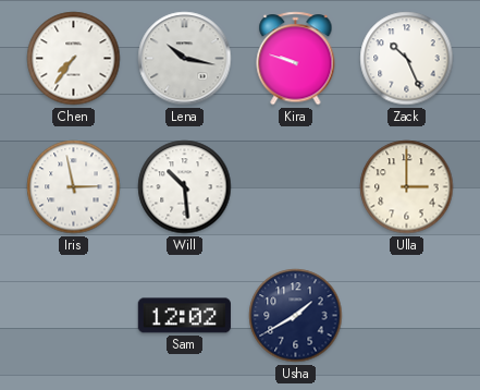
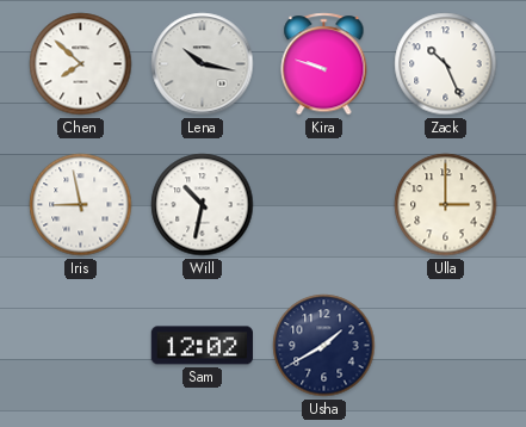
Chen: 7:36 -> 7:52 (81, 64)
Iris: 2:58 -> 8:58 (81, 205)
Will: 10:29 -> 10:32 (203, 205)
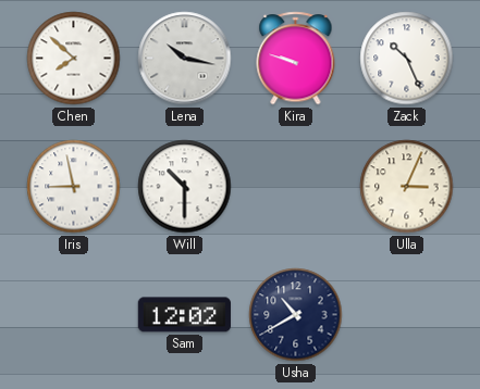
Will: 10:32 -> 10:30 (185, 187)
Ulla: 3:00 -> 3:04 (407, 187)
Usha: 1:40 -> 10:40 (296, 315)
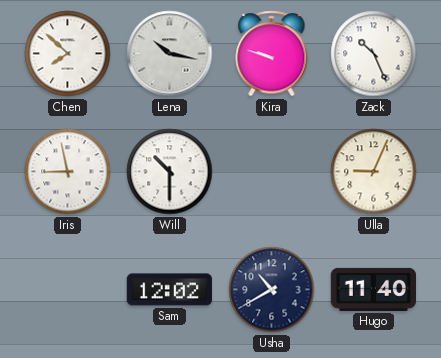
Ulla: 3:04 -> 9:04 (374, 172)
Hugo: none -> 11:40 (373, 289)
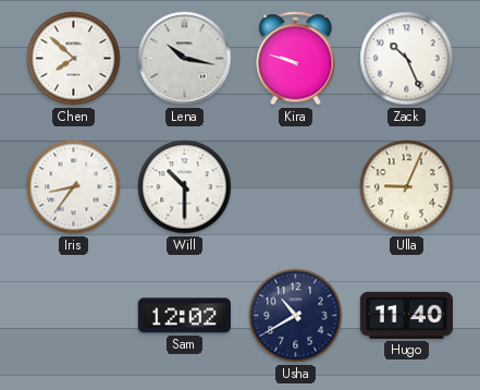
Iris: 8:58 -> 8:36 (74, 187)
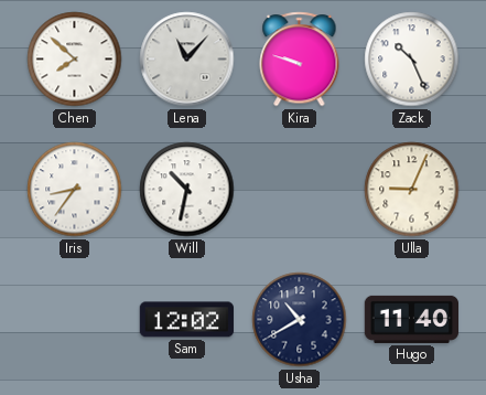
Lena: 10:17 -> 11:07 (187, 60)
Will: 10:30 -> 10:32 (187, 190)
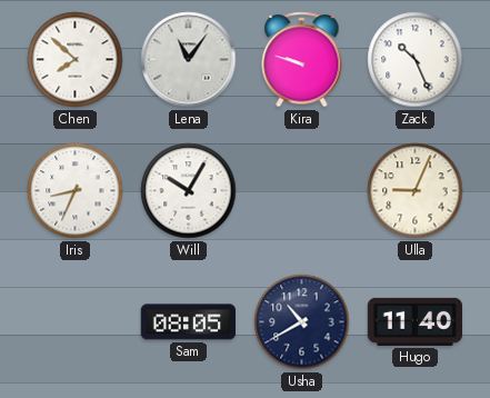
Lena: 11:07 -> 11:06 (189, 60)
Iris: 8:36 -> 8:34 (76, 191)
Will: 10:32 -> 10:05 (189, 191)
Sam: 12:02 -> 08:05 (188, 322)
